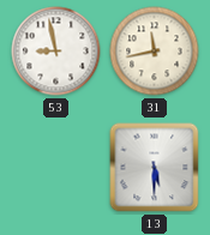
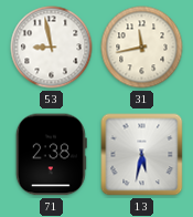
71: none -> 2:38 (51, 155)
13: 5:30 -> 5:32 (142, 155)
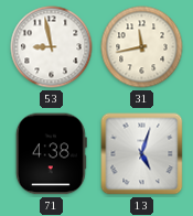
71: 2:38 -> 4:38 (51, 154)
13: 5:32 -> 5:03 (142, 154)
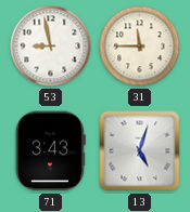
31: 11:43 -> 11:45 (140, 47)
71: 4:38 -> 3:43 (50, 151)
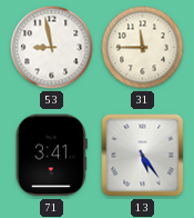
71: 3:43 -> 3:41 (51, 156)
13: 5:03 -> 5:24 (143, 156)
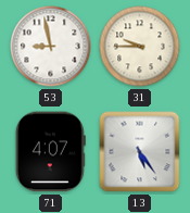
31: 11:45 -> 9:45 (140, 47)
71: 3:41 -> 4:07 (50, 152)
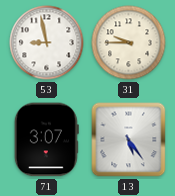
71: 4:07 -> 3:07 (46, 140)
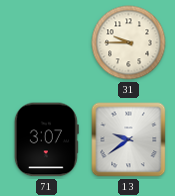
53: 8:58 -> none (47, 43)
13: 5:24 -> 9:39 (129, 140)
